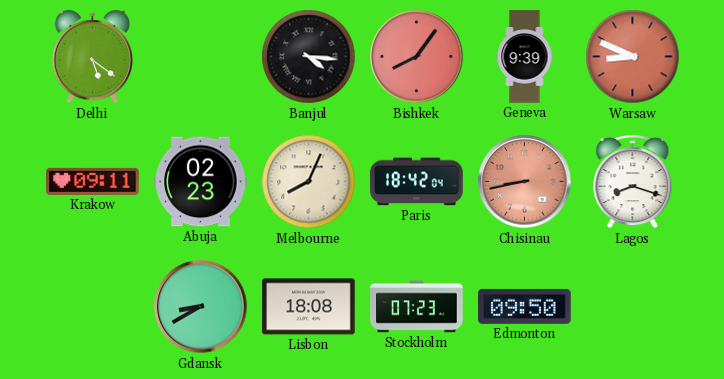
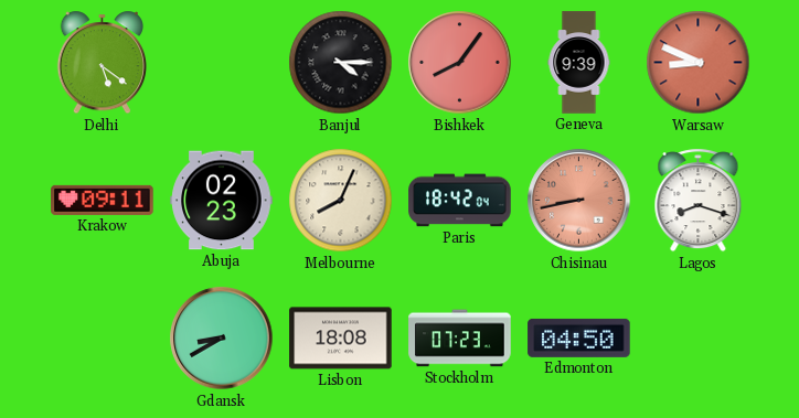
Banjul: 4:16 -> 4:15 (341, 63)
Edmonton: 09:50 -> 04:50 (579, 337)
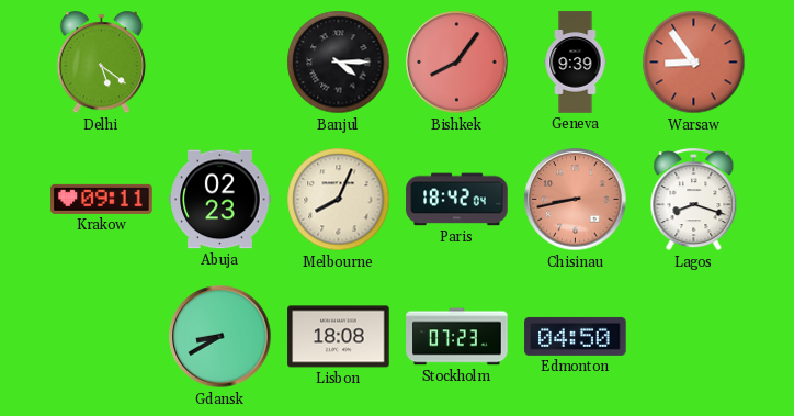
Warsaw: 8:49 -> 8:54 (694, 63)
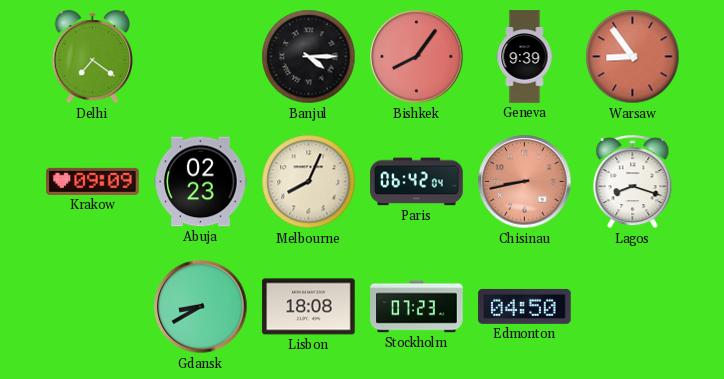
Delhi: 5:21 -> 7:21 (92, 57)
Krakow: 09:11 -> 09:09 (93, 181)
Paris: 18:42 -> 06:42 (417, 182)
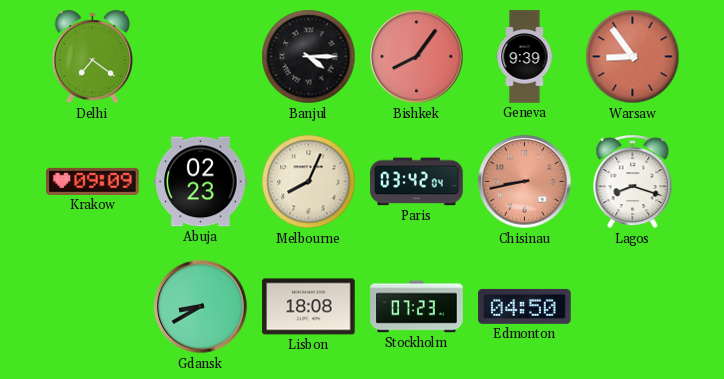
Paris: 06:42 -> 03:42 (417, 182)
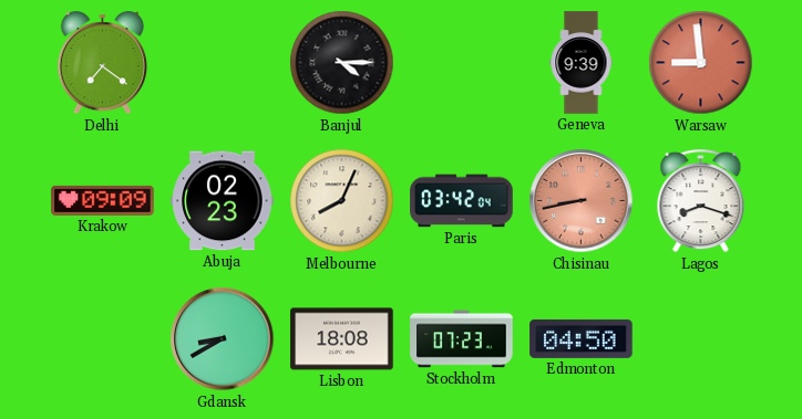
Bishkek: 8:06 -> none (417, 57)
Warsaw: 8:54 -> 8:59 (701, 63)
